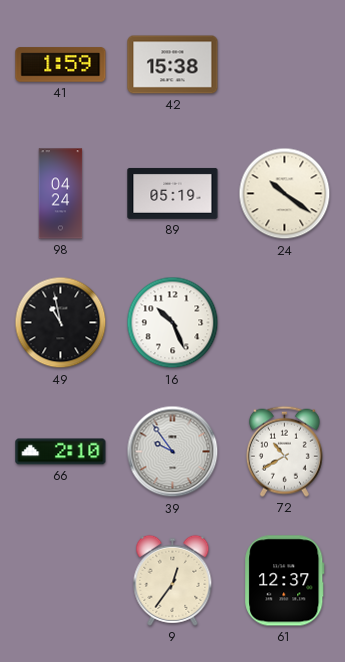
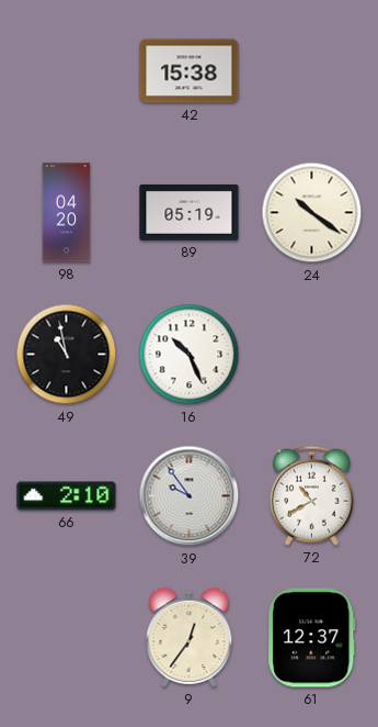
41: 1:59 -> none (61, 65)
98: 04:24 -> 04:20 (67, 213)
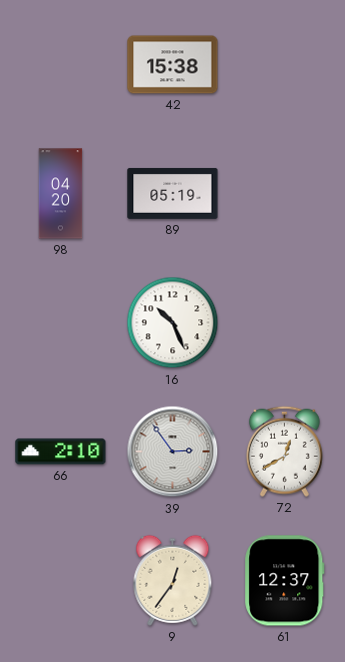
24: 10:21 -> none (312, 213)
49: 10:58 -> none (67, 355)
39: 9:54 -> 2:54 (173, 452)
72: 10:40 -> 12:40 (284, 451)
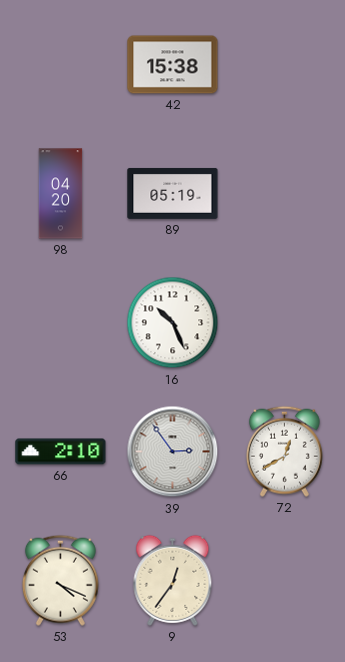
53: none -> 4:19 (60, 580)
61: 12:37 -> none (285, 581)
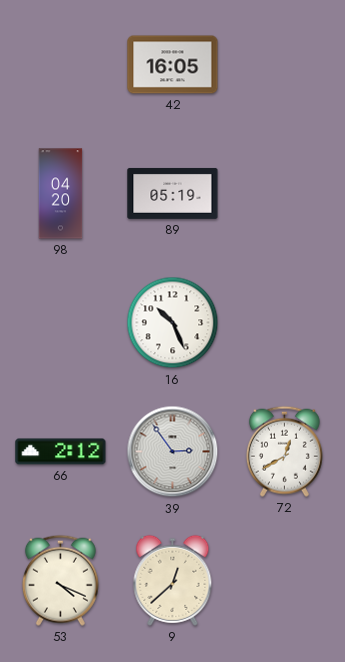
42: 15:38 -> 16:05 (173, 65)
66: 2:10 -> 2:12 (61, 452)
9: 12:36 -> 12:38 (173, 580)
